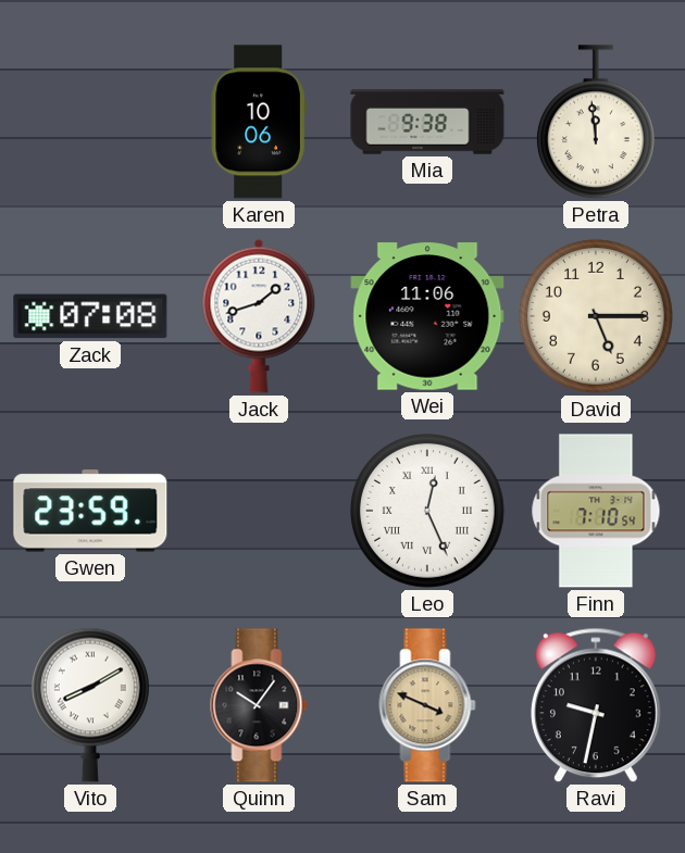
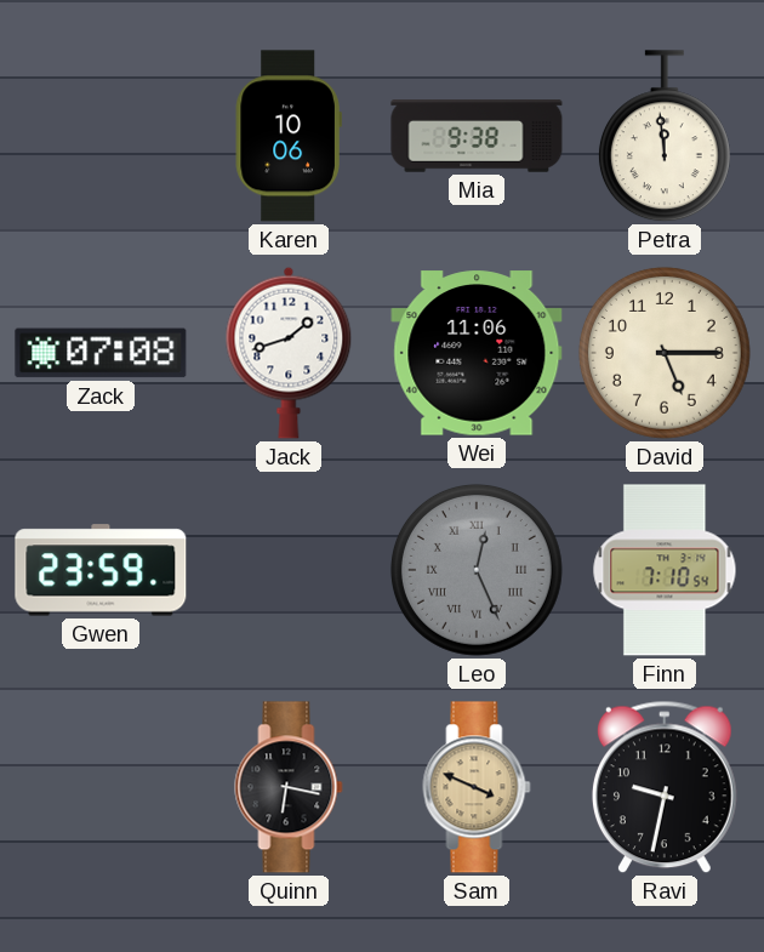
Leo dial: white -> grey (477, 570)
Vito: 8:10 -> none (90, 705)
Quinn: 10:06 -> 6:17 (289, 787)
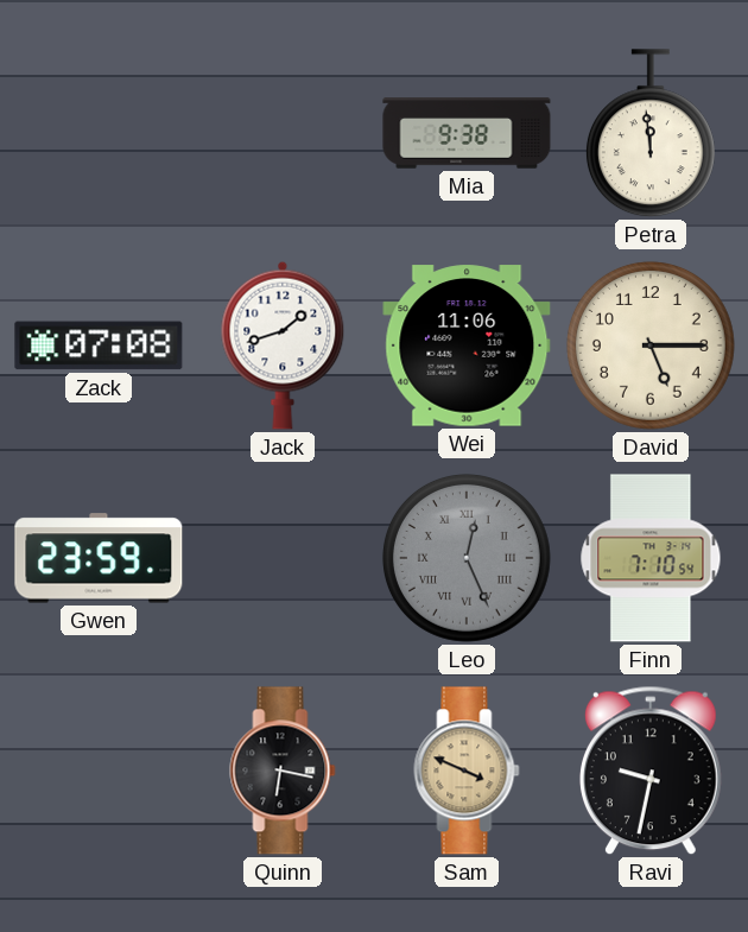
Karen: 10:06 -> none (289, 136)
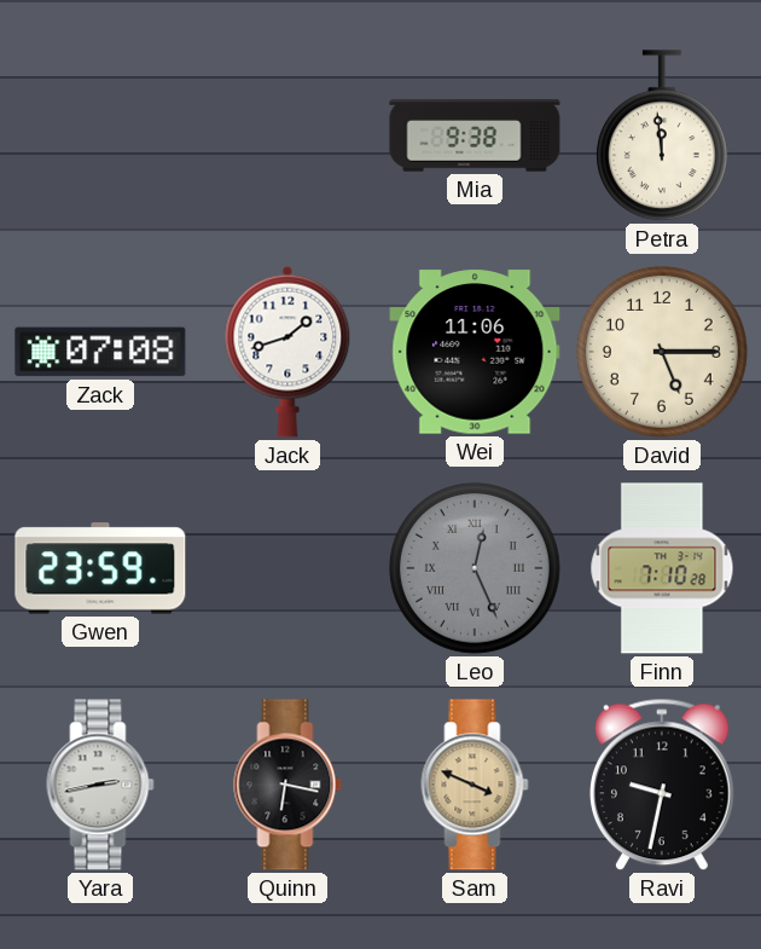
Finn: 7:10:54 -> 7:10:28 (662, 568)
Yara: none -> 2:43 (100, 785)
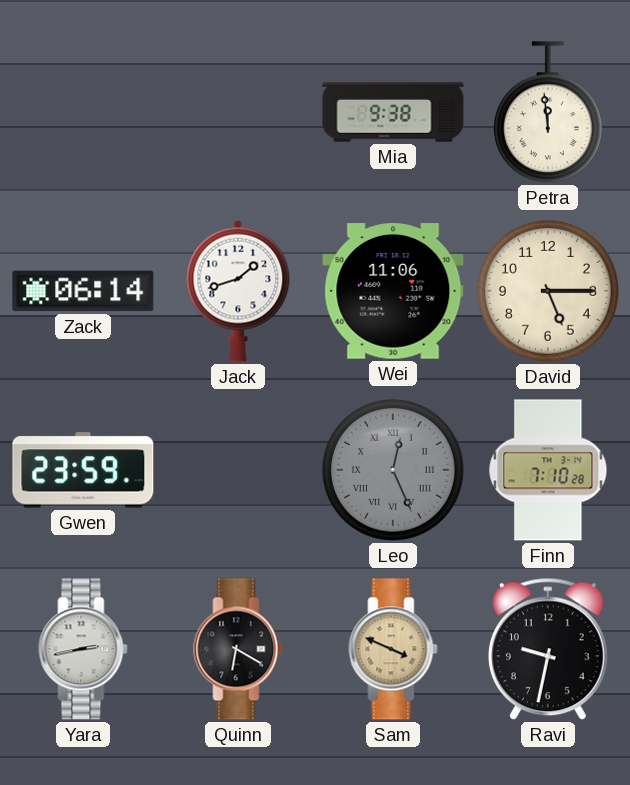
Zack: 07:08 -> 06:14 (83, 291)
Quinn: 6:17 -> 6:20 (238, 649)
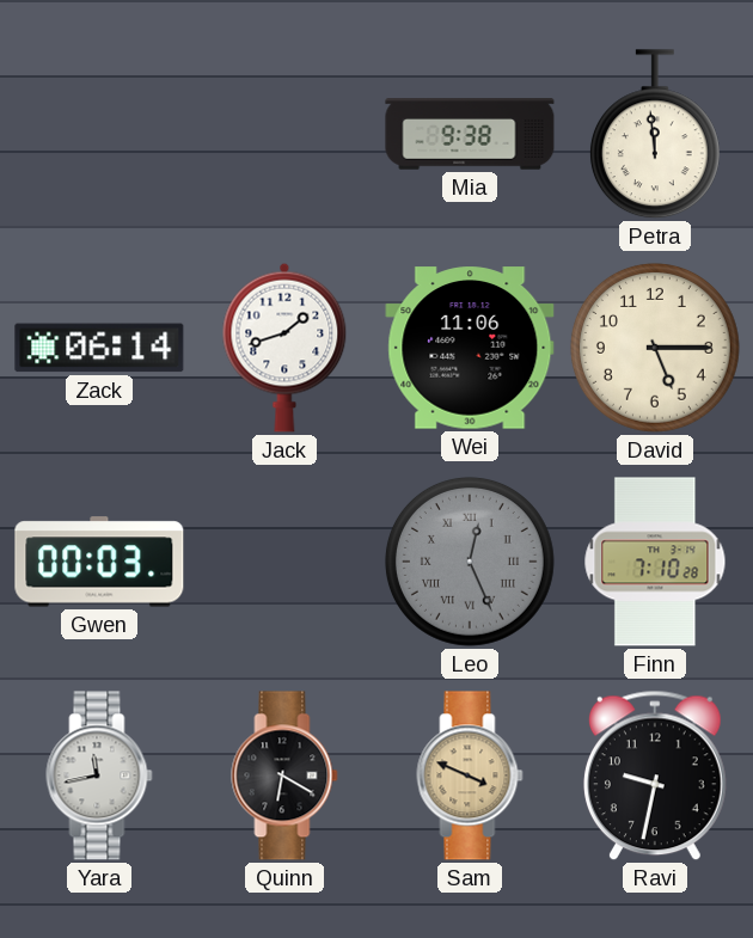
Gwen: 23:59 -> 00:03 (99, 562)
Yara: 2:43 -> 11:43 (99, 775)
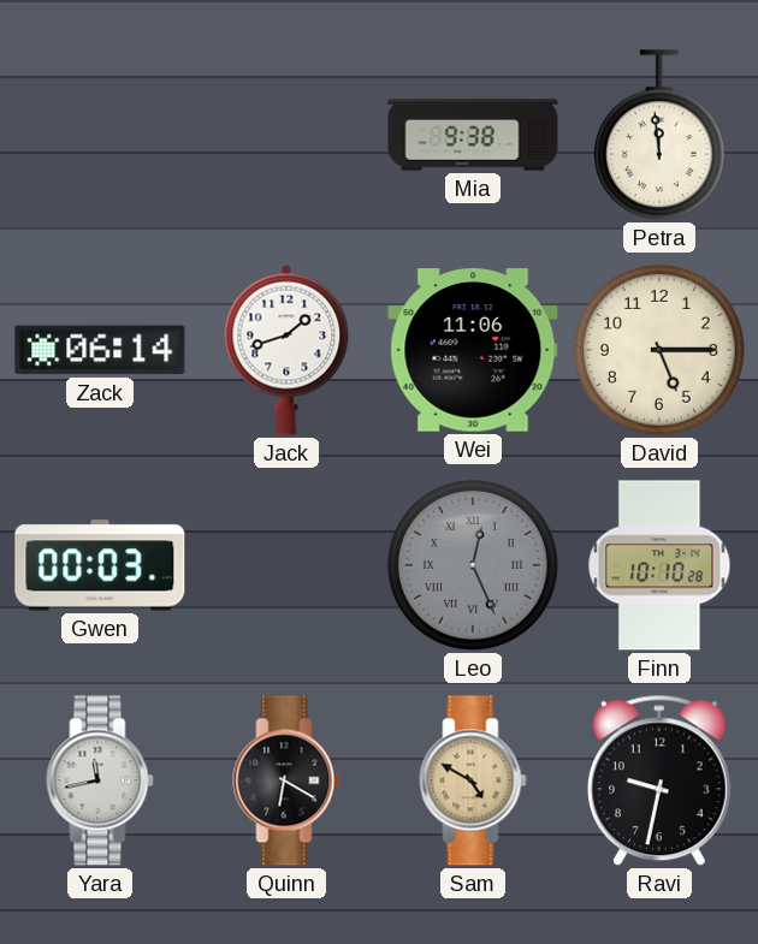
Finn: 7:10 -> 10:10 (659, 565)
Sam: 3:49 -> 4:50 (473, 780)
